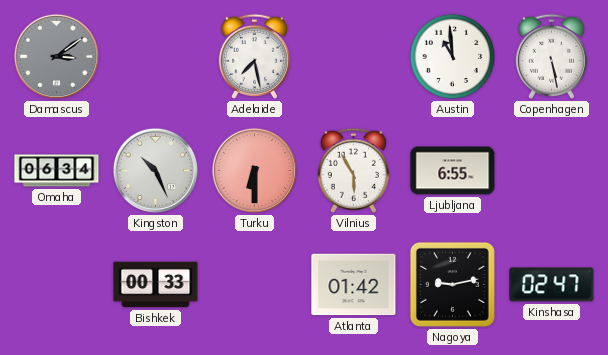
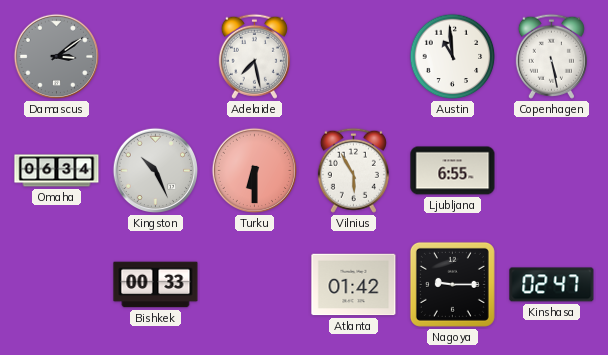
Nagoya: 9:13 -> 9:15 (452, 284)
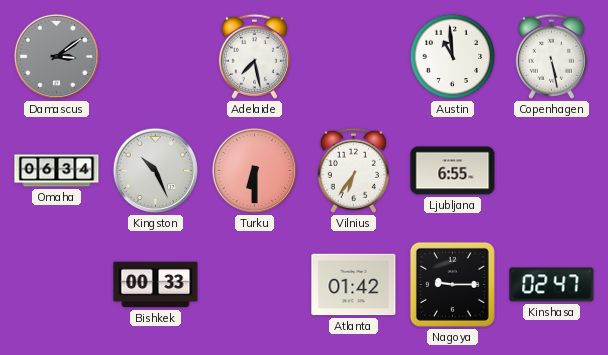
Vilnius: 5:55 -> 6:36 (353, 170)
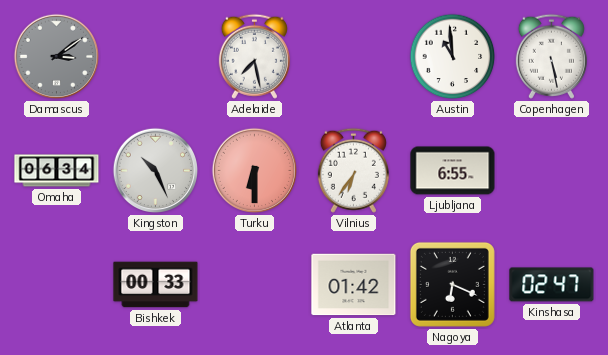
Nagoya: 9:15 -> 6:19 (452, 284)
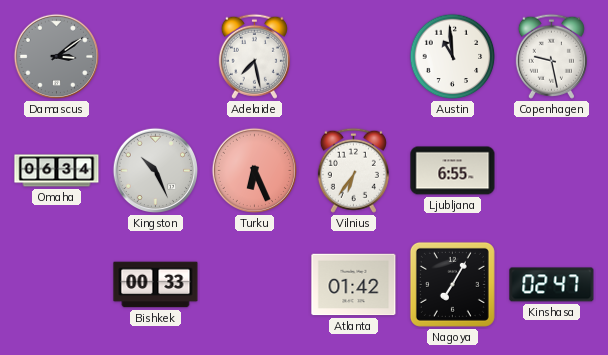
Copenhagen: 5:28 -> 9:28 (551, 56)
Turku: 6:30 -> 6:26 (255, 171)
Nagoya: 6:19 -> 7:05 (452, 284)
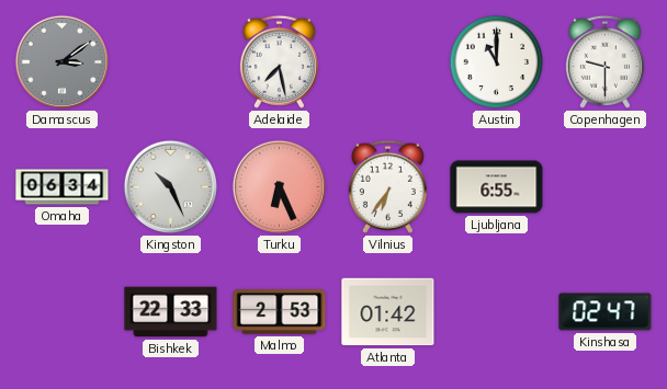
Austin: 10:59 -> 11:00 (497, 62)
Copenhagen: 9:28 -> 9:30 (604, 61)
Bishkek: 00:33 -> 22:33 (171, 312)
Malmo: none -> 2:53 (280, 312)
Nagoya: 7:05 -> none (452, 284)
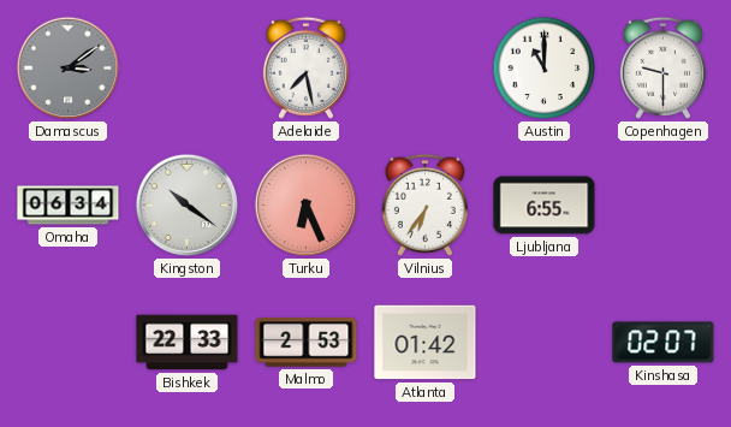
Kingston: 10:26 -> 10:21 (188, 206)
Kinshasa: 02:47 -> 02:07 (664, 343)
